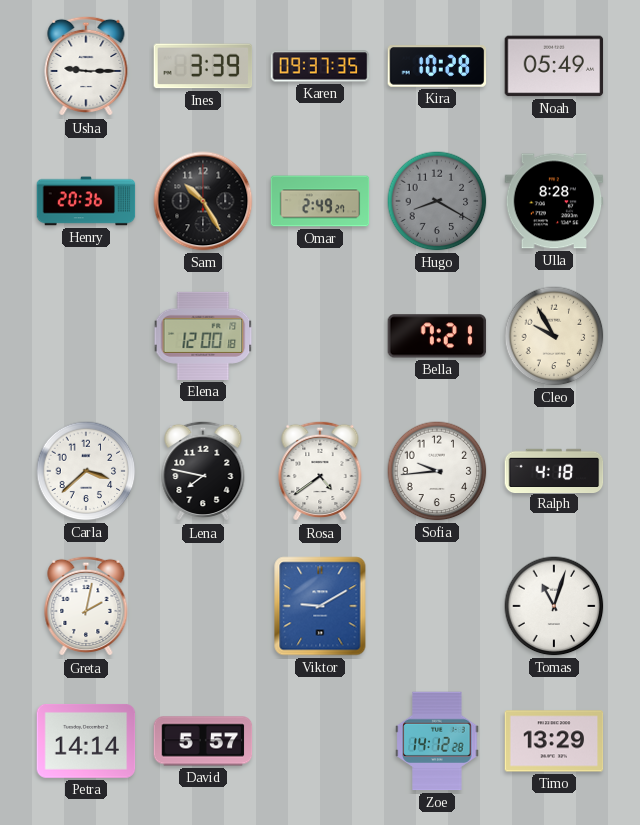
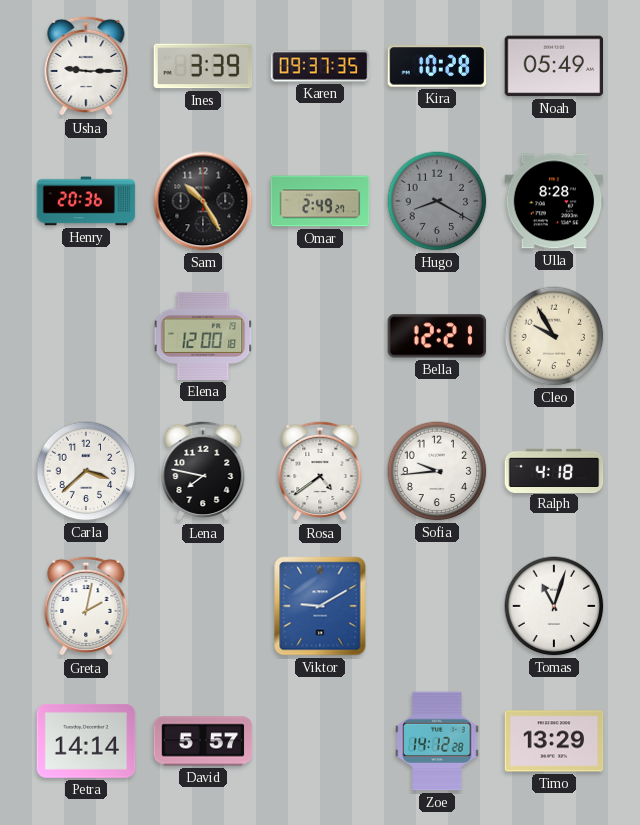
Bella: 7:21 -> 12:21 (437, 336)
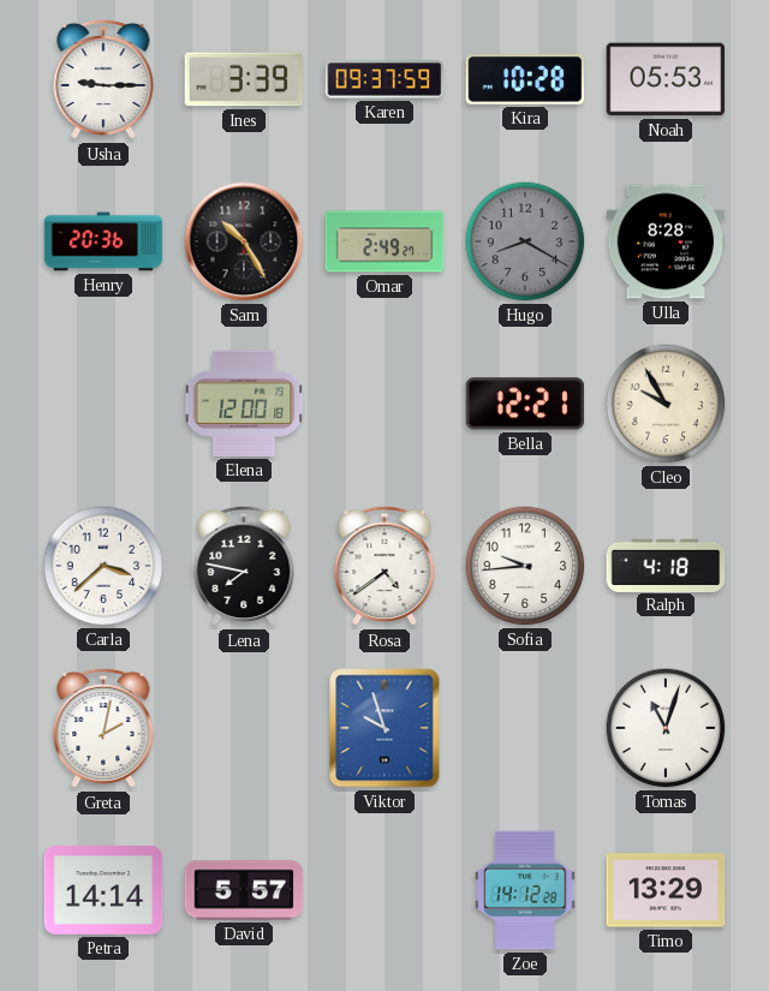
Karen: 09:37:35 -> 09:37:59 (384, 79)
Noah: 05:49 -> 05:53 (666, 79)
Viktor: 9:10 -> 9:57 (384, 728)
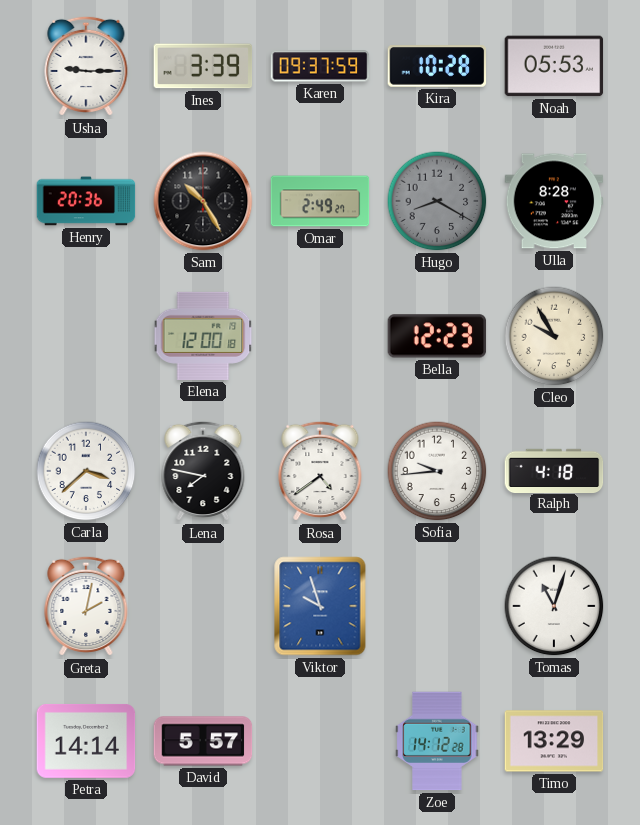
Bella: 12:21 -> 12:23 (437, 336)
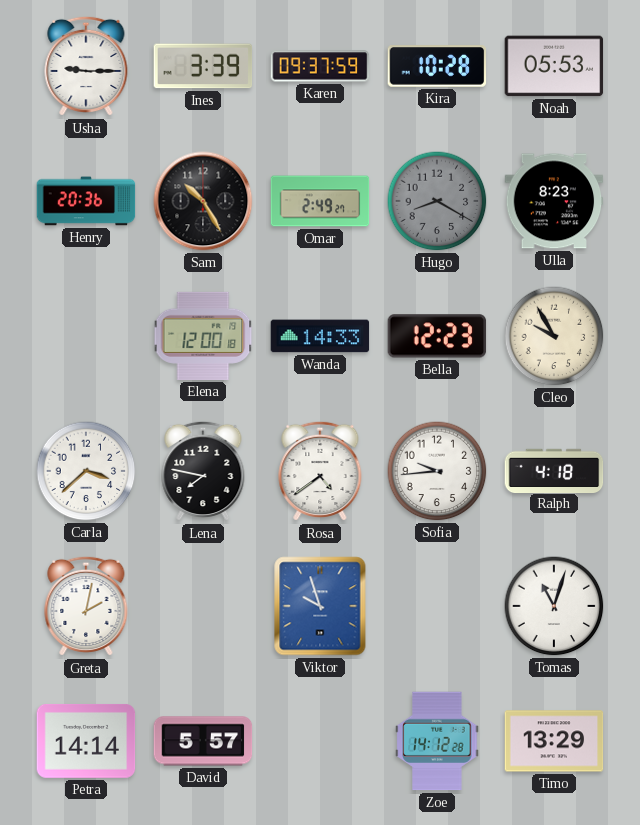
Ulla: 8:28 -> 8:23 (554, 201)
Wanda: none -> 14:33 (320, 336)
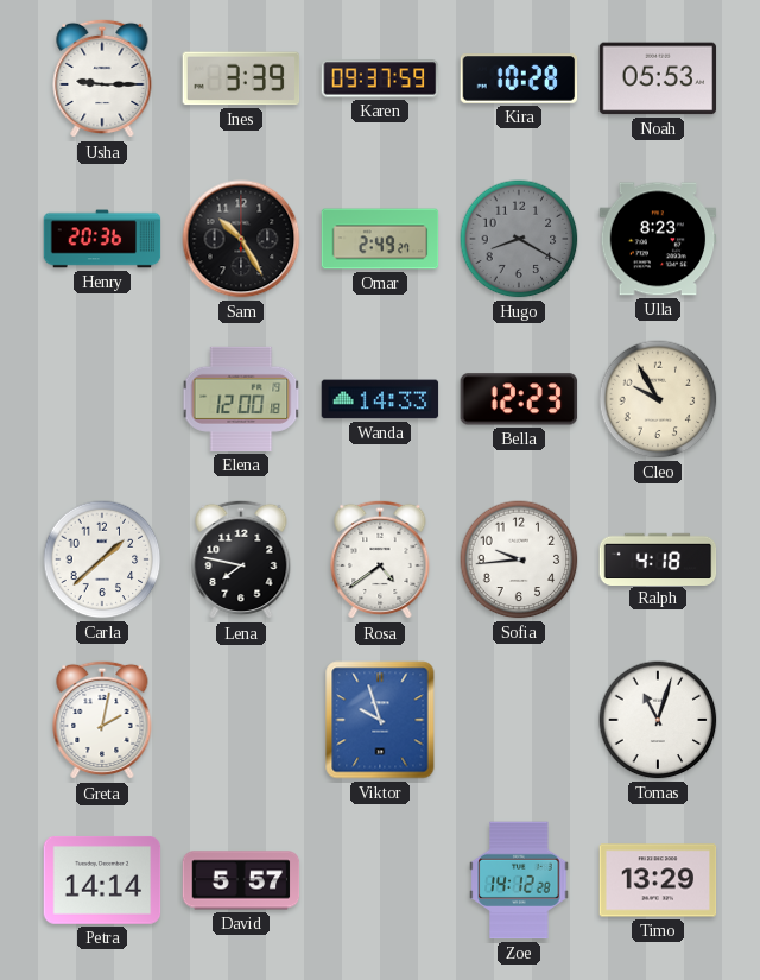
Carla: 3:38 -> 1:38 (102, 559)
